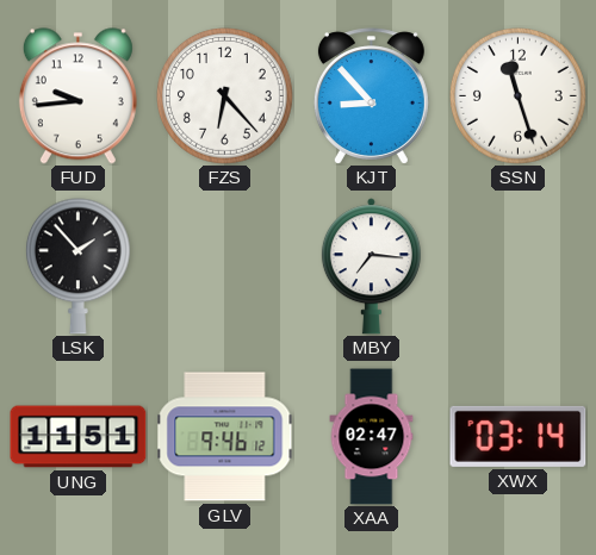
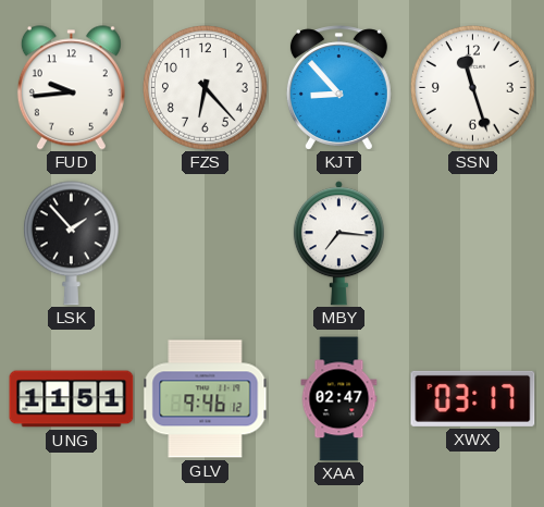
XWX: 03:14 -> 03:17 (473, 398)
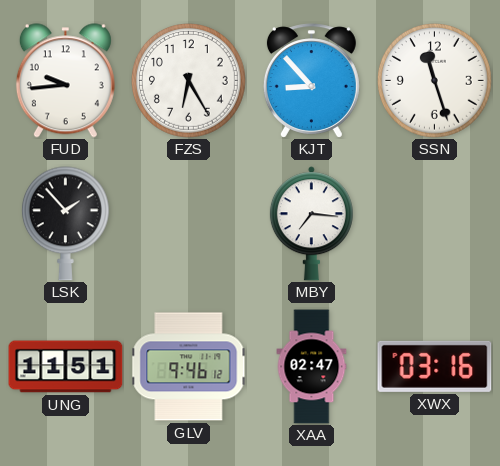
FZS: 6:23 -> 6:25 (189, 81)
XWX: 03:17 -> 03:16 (435, 366)
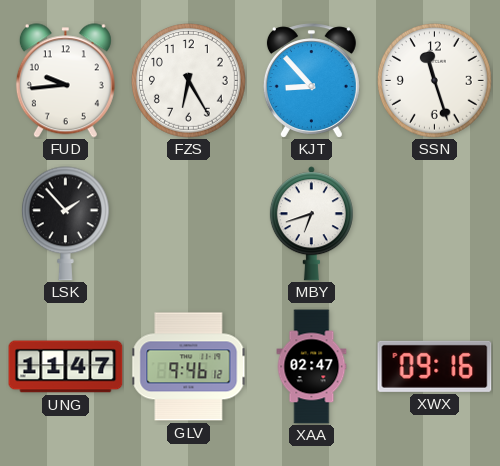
MBY: 7:16 -> 6:42 (311, 224)
UNG: 11:51 -> 11:47 (66, 367)
XWX: 03:16 -> 09:16 (435, 366)
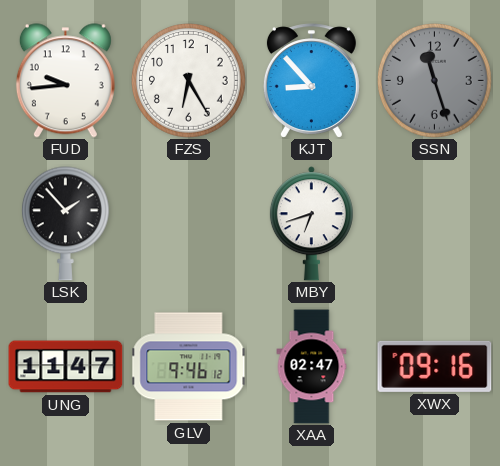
SSN dial: white -> grey (435, 81)
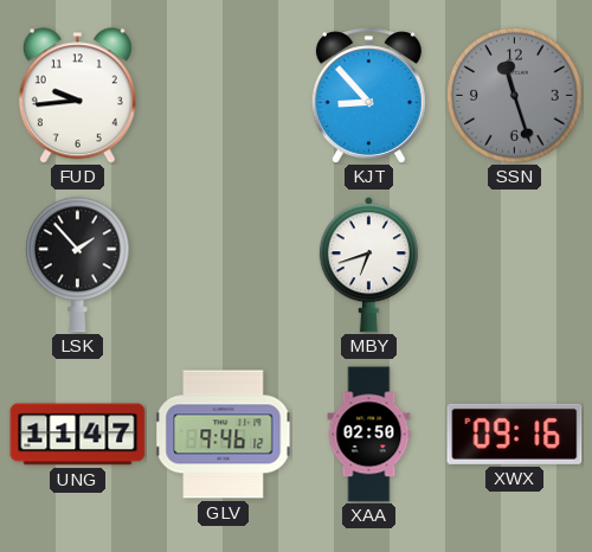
FZS: 6:25 -> none (189, 81)
XAA: 02:47 -> 02:50 (369, 435)
